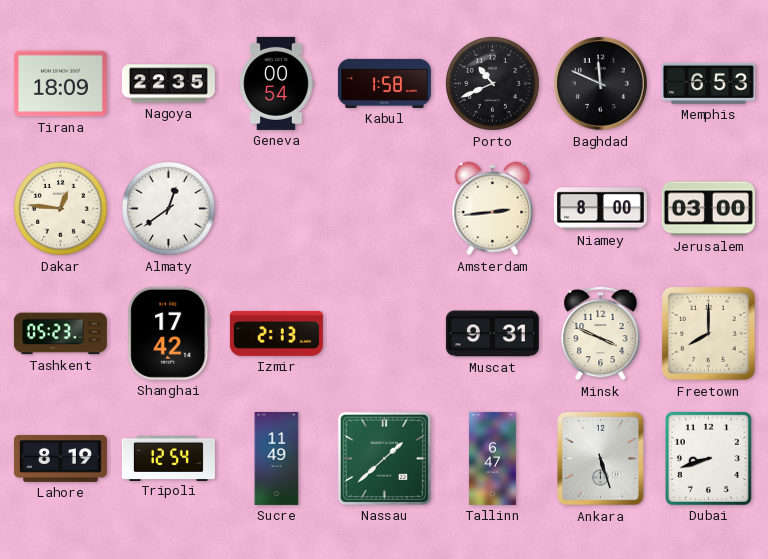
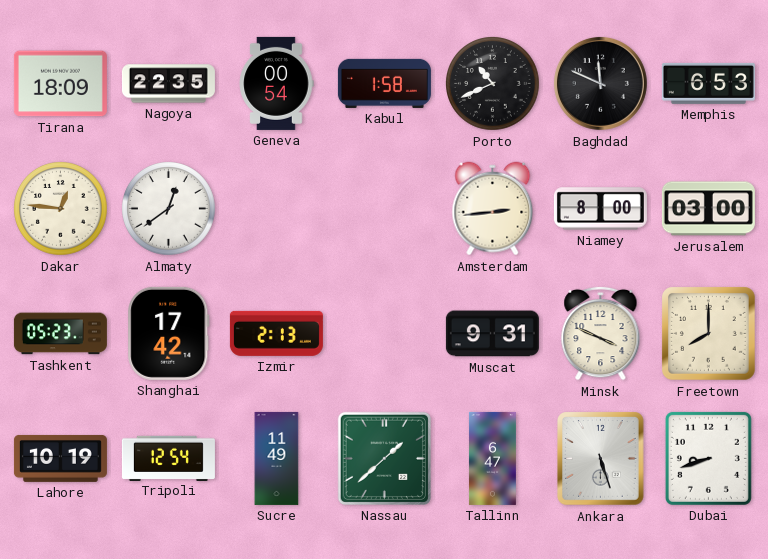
Lahore: 8:19 -> 10:19 (60, 458)
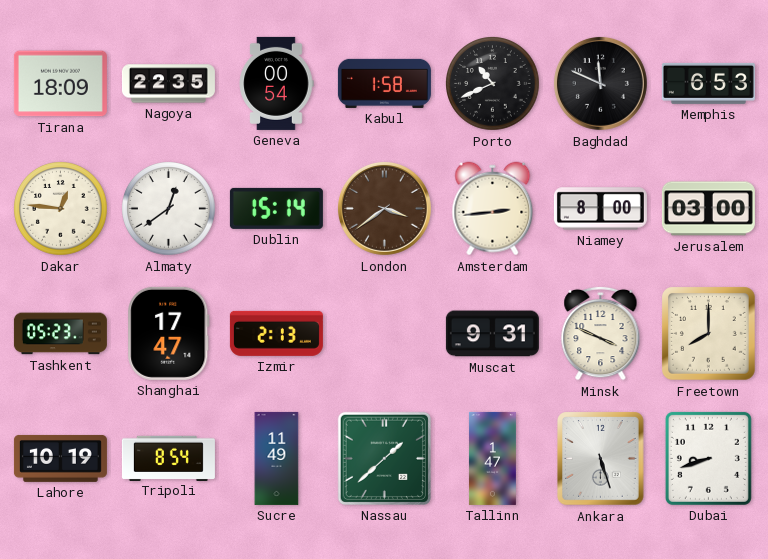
Dublin: none -> 15:14 (276, 208)
London: none -> 3:39 (384, 208)
Shanghai: 17:42 -> 17:47 (169, 333)
Tripoli: 12:54 -> 8:54 (168, 458)
Tallinn: 6:47 -> 1:47 (493, 458)
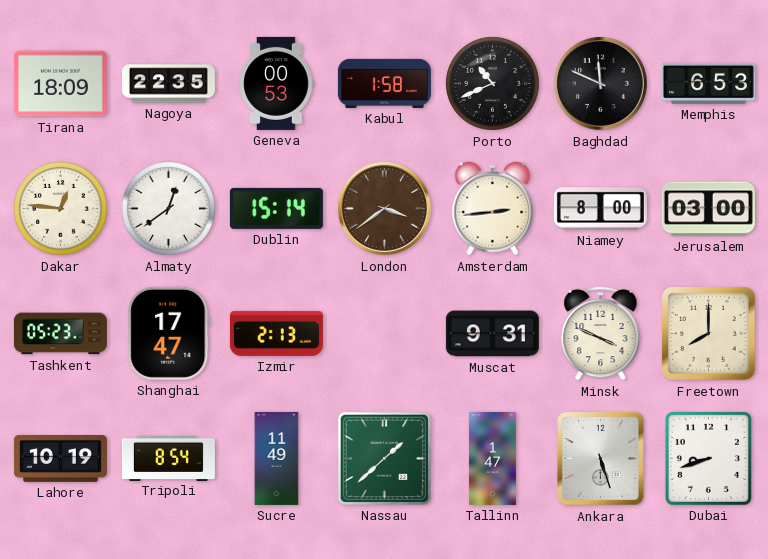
Geneva: 00:54 -> 00:53 (276, 83)
